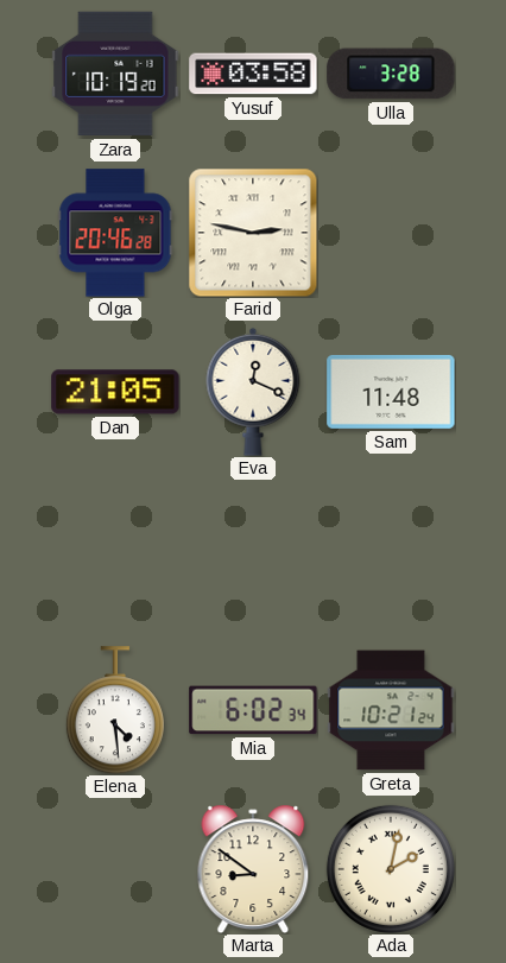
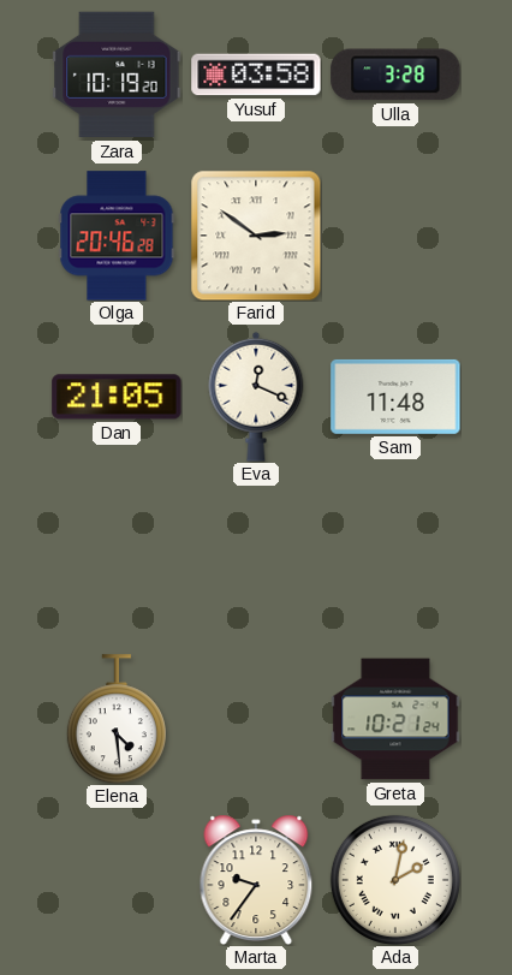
Farid: 2:47 -> 2:51 (256, 236)
Mia: 6:02 -> none (253, 710)
Marta: 8:51 -> 9:36 (256, 880)
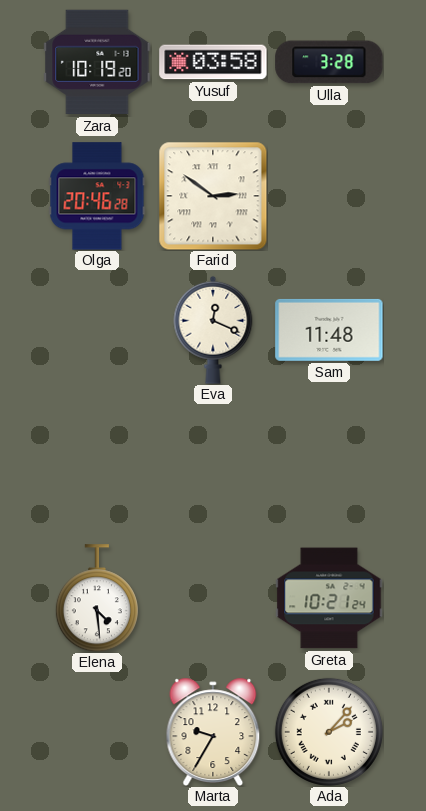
Dan: 21:05 -> none (117, 397)
Marta: 9:36 -> 9:35 (213, 732)
Ada: 2:02 -> 2:07 (329, 732)
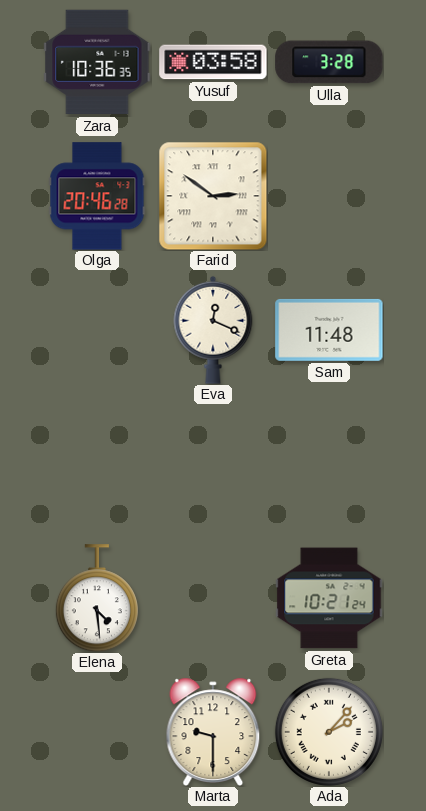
Zara: 10:19 -> 10:36 (97, 62)
Marta: 9:35 -> 9:30 (213, 732)
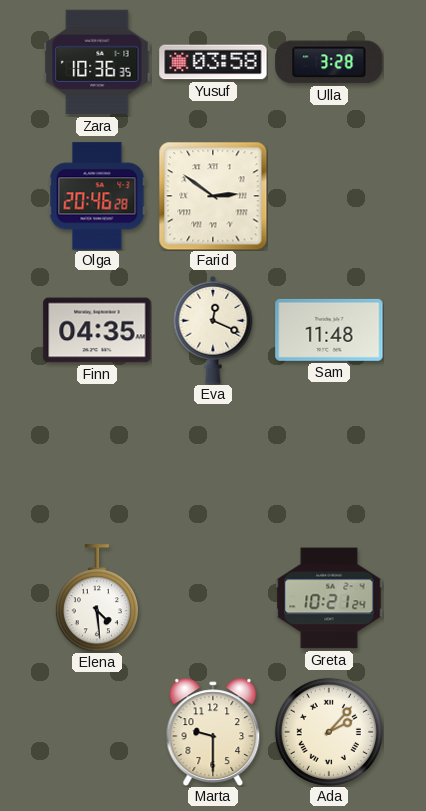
Finn: none -> 04:35 (97, 330)
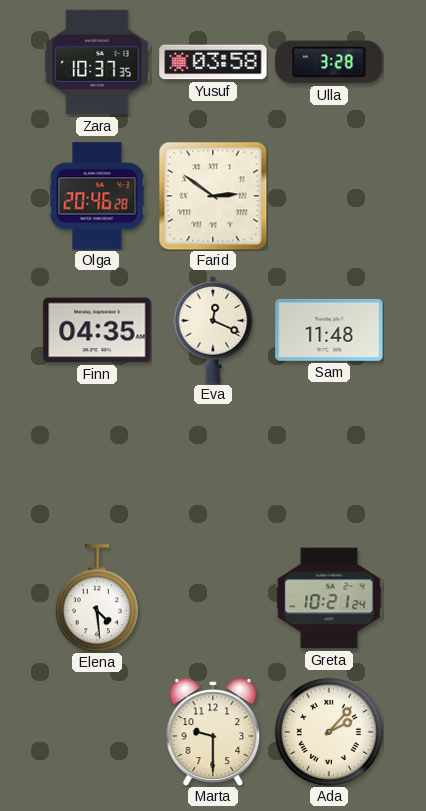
Zara: 10:36 -> 10:37 (97, 62)
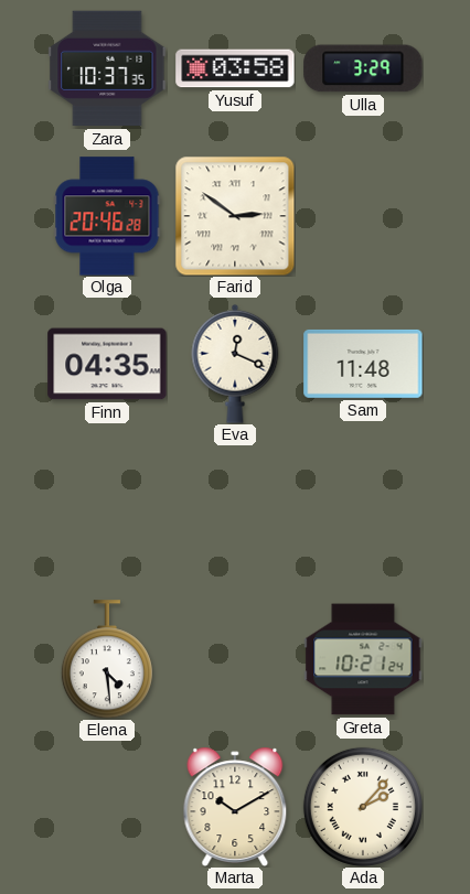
Ulla: 3:28 -> 3:29 (363, 68)
Marta: 9:30 -> 10:10 (235, 807)
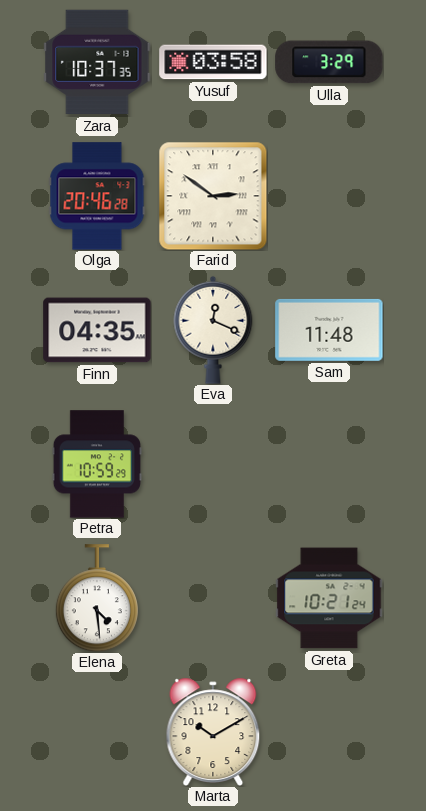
Petra: none -> 10:59 (97, 464)
Ada: 2:07 -> none (363, 807)
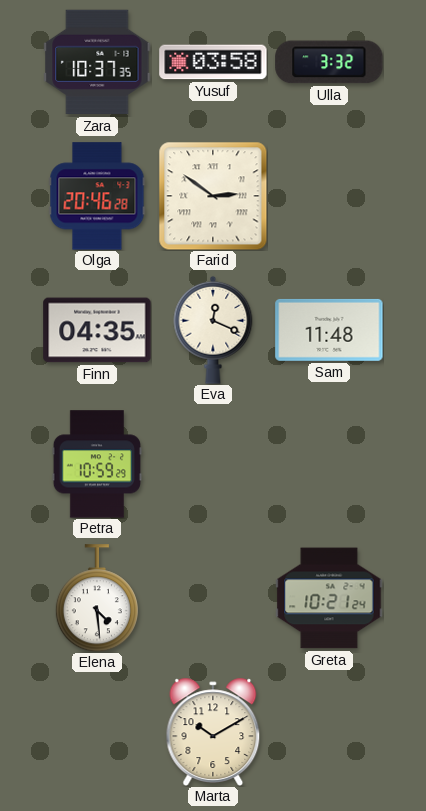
Ulla: 3:29 -> 3:32 (329, 62)
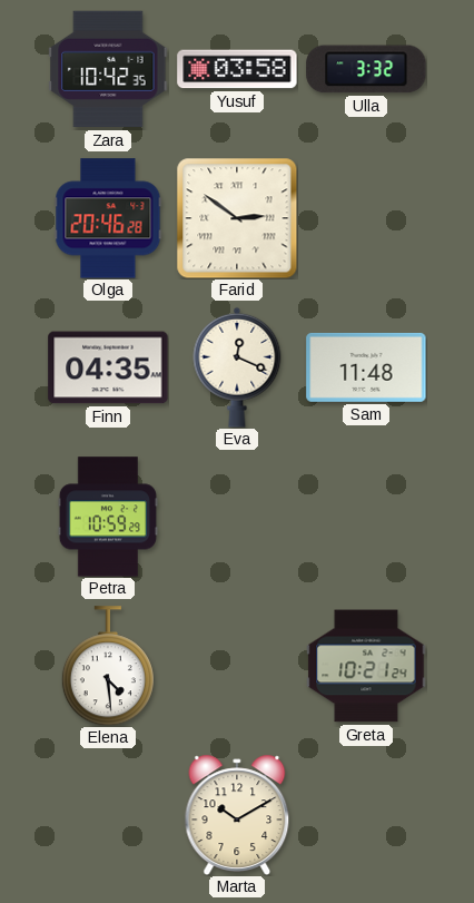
Zara: 10:37 -> 10:42 (108, 69)
